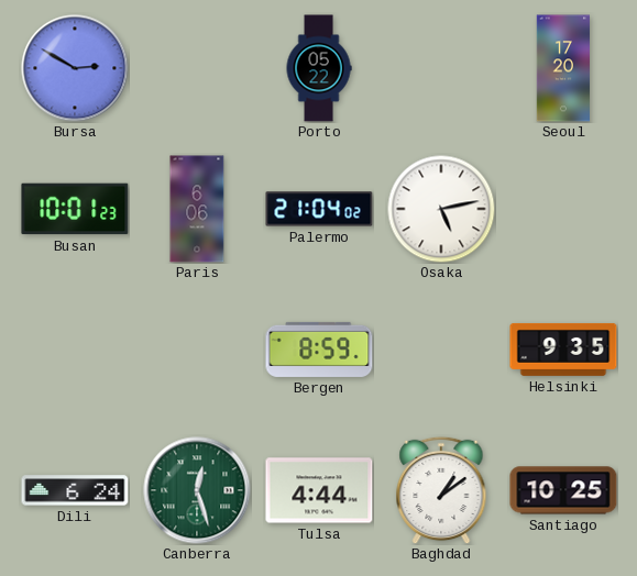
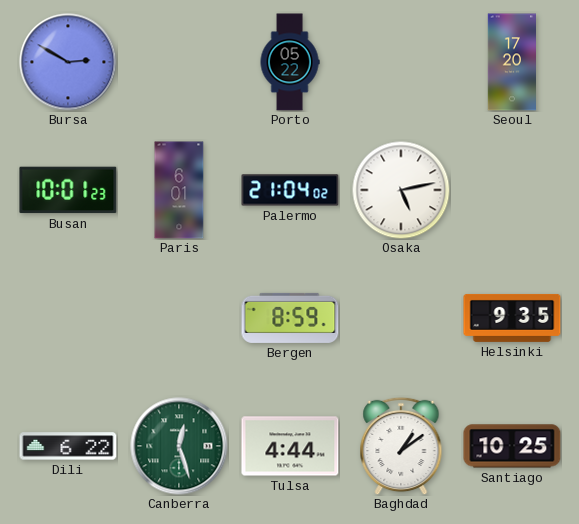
Paris: 6:06 -> 6:01 (179, 190)
Dili: 6:24 -> 6:22 (68, 446)
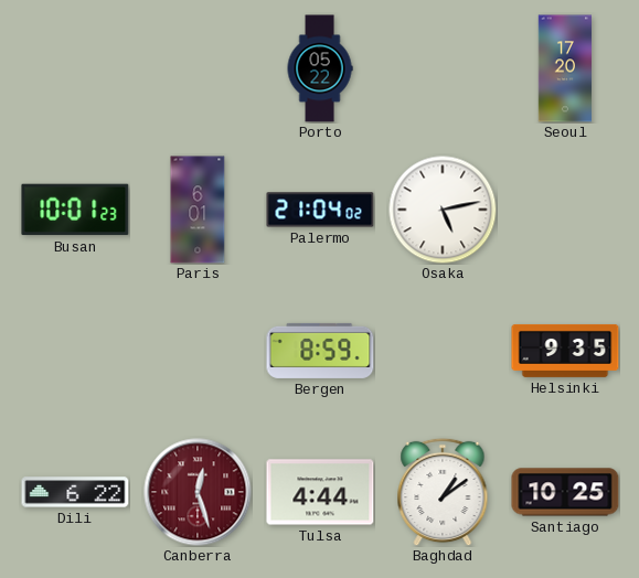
Bursa: 2:50 -> none (68, 62)
Canberra dial: green -> burgundy (198, 492)
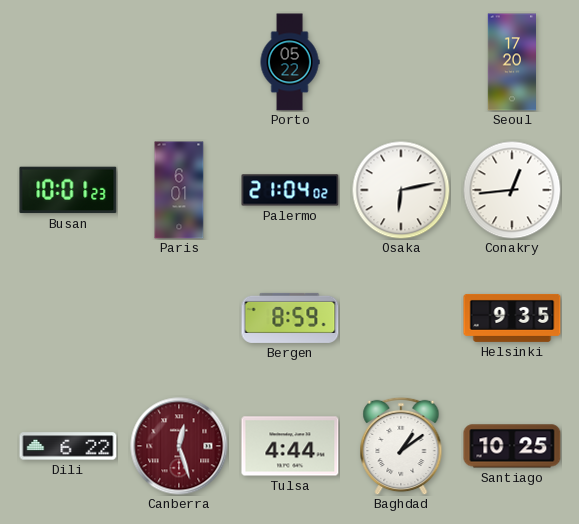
Osaka: 5:13 -> 6:13 (401, 190)
Conakry: none -> 12:44 (512, 190)
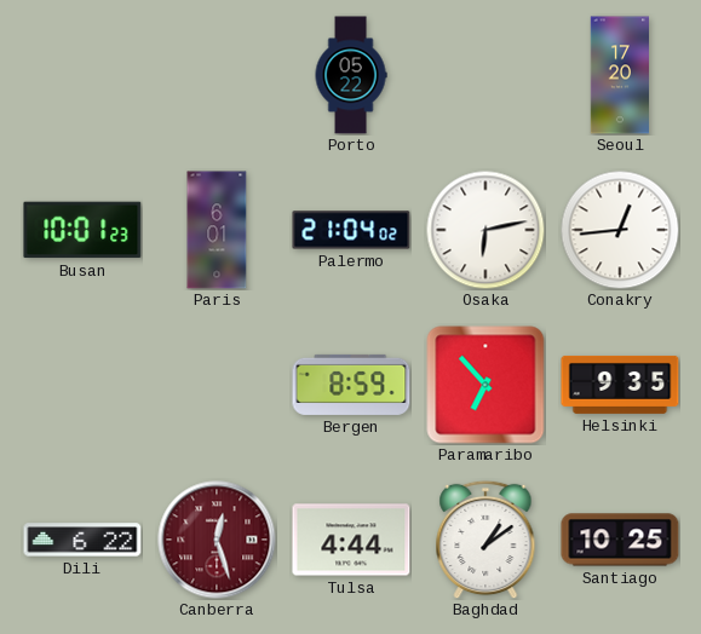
Paramaribo: none -> 6:53 (485, 385)
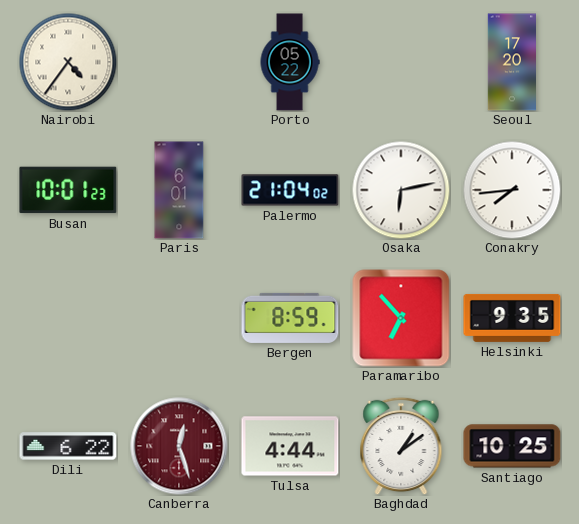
Nairobi: none -> 4:36 (68, 62)
Conakry: 12:44 -> 7:44 (512, 190)
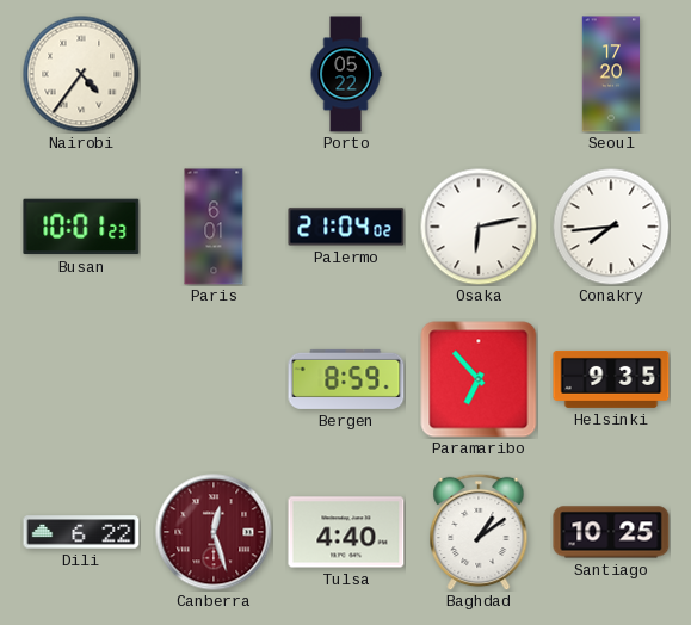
Tulsa: 4:44 -> 4:40 (346, 532)
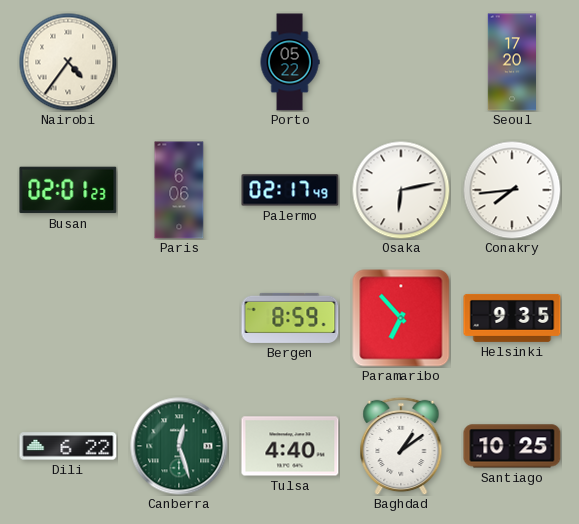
Busan: 10:01 -> 02:01 (68, 190)
Paris: 6:01 -> 6:06 (179, 190)
Palermo: 21:04 -> 02:17 (290, 190)
Canberra dial: burgundy -> green (179, 446)
